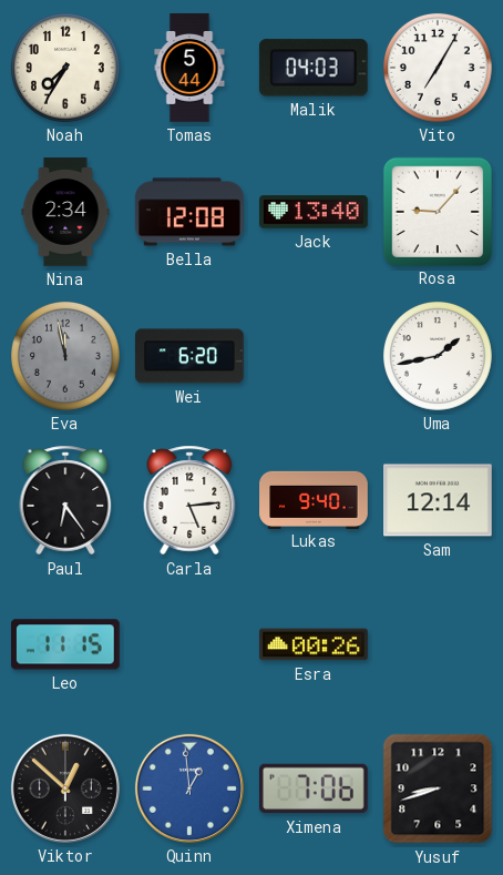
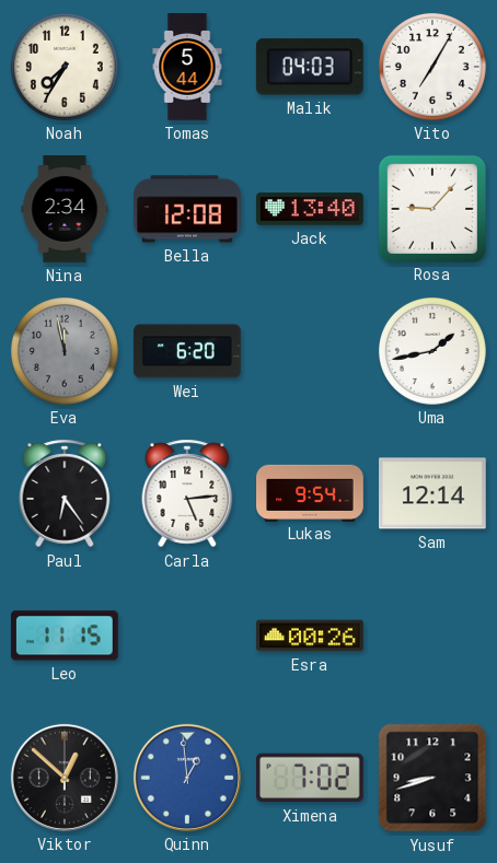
Lukas: 9:40 -> 9:54 (310, 492)
Ximena: 7:06 -> 7:02 (311, 778)
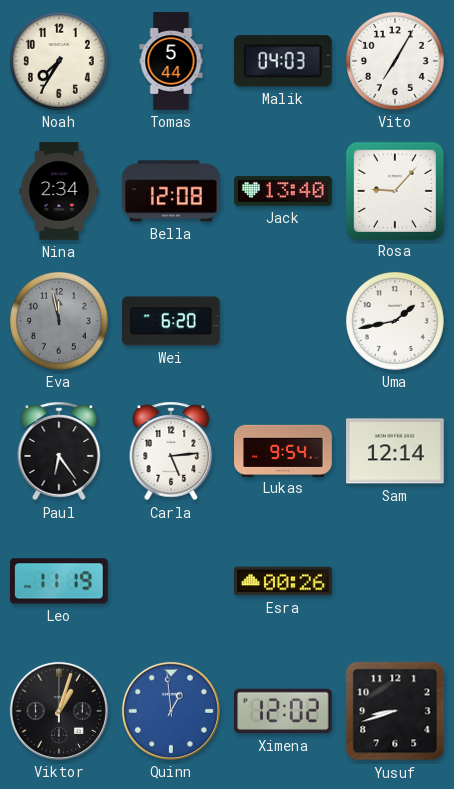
Leo: 11:15 -> 11:19 (60, 581)
Viktor: 12:52 -> 1:03 (59, 711)
Ximena: 7:02 -> 12:02 (284, 711)
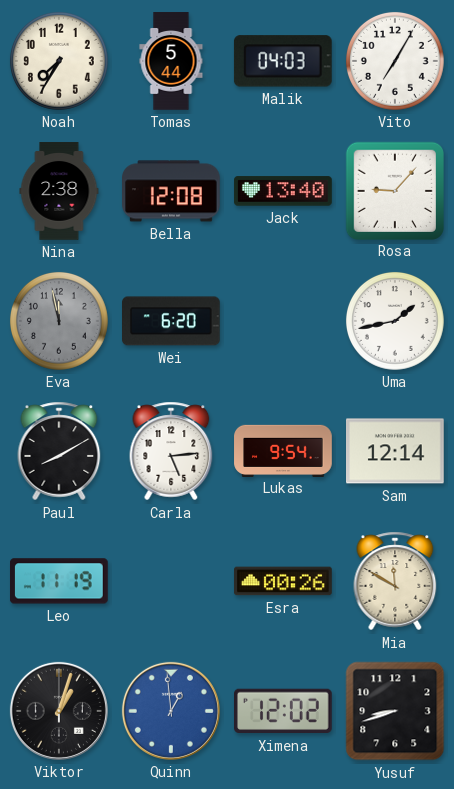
Nina: 2:34 -> 2:38 (59, 191)
Paul: 6:24 -> 8:10 (59, 451)
Mia: none -> 11:50 (395, 581)
